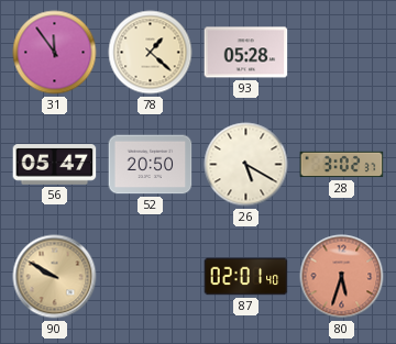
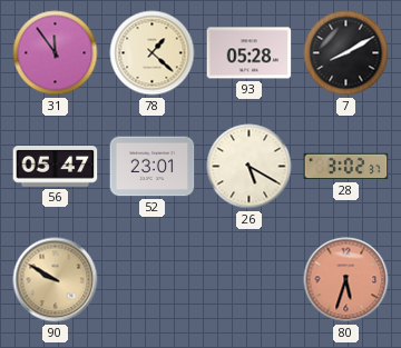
7: none -> 8:10 (346, 53)
52: 20:50 -> 23:01 (153, 167)
87: 02:01 -> none (246, 277)
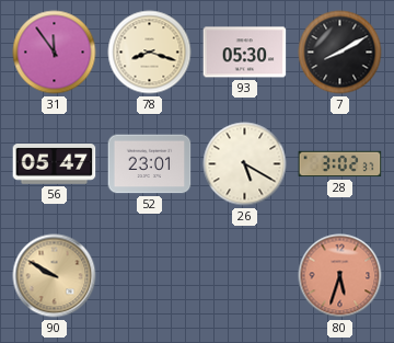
78: 1:22 -> 8:18 (150, 53)
93: 05:28 -> 05:30 (245, 53)
